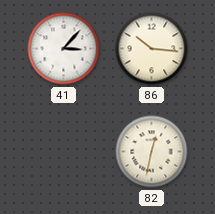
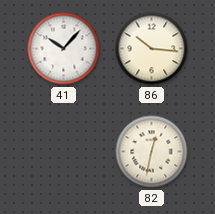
41: 3:07 -> 10:07 (64, 49)
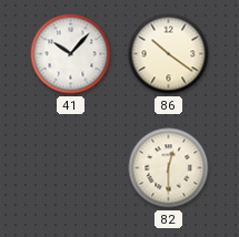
86: 10:16 -> 10:21 (169, 54)
82: 12:32 -> 12:30 (169, 168)
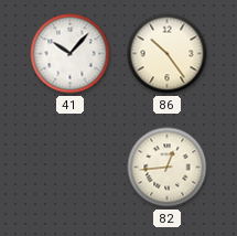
86: 10:21 -> 10:24 (168, 54)
82: 12:30 -> 12:44 (168, 168)
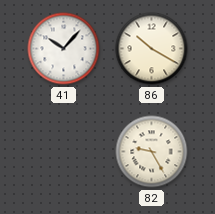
86: 10:24 -> 10:20 (152, 49)
82: 12:44 -> 9:25 (152, 152)
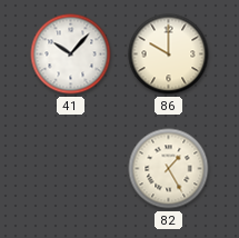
86: 10:20 -> 10:00 (169, 54)
82: 9:25 -> 1:25 (169, 169)
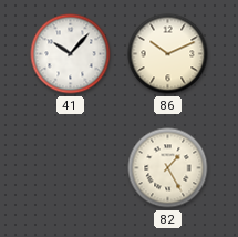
86: 10:00 -> 10:11 (168, 54)
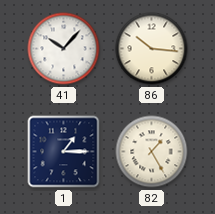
86: 10:11 -> 10:16 (152, 49)
1: none -> 1:15 (64, 152)
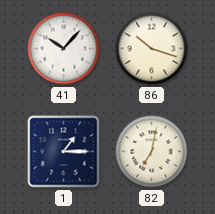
86: 10:16 -> 10:18 (152, 49)
82: 1:25 -> 7:02 (152, 152)
